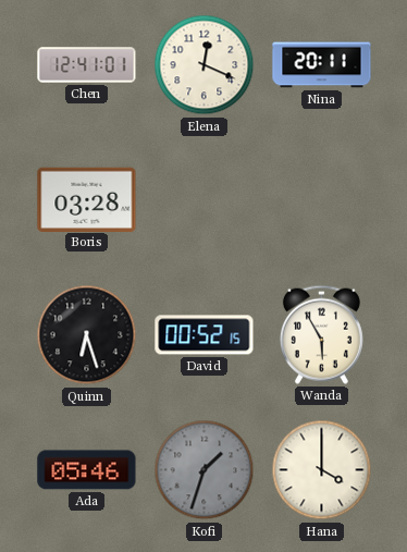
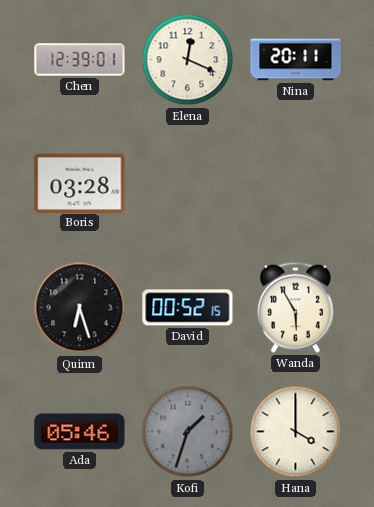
Chen: 12:41 -> 12:39 (80, 60)
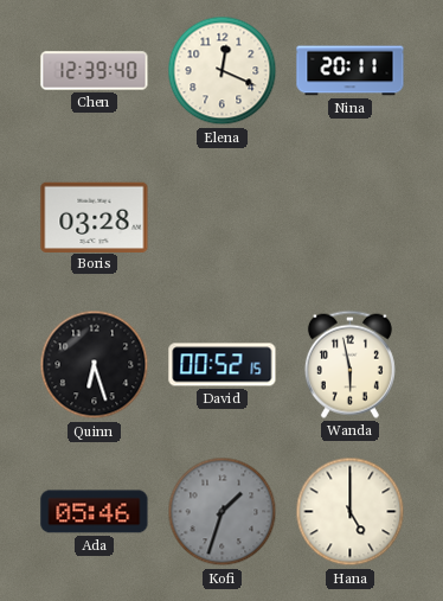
Chen: 12:39:01 -> 12:39:40 (95, 71)
Wanda: 5:55 -> 5:58 (349, 364)
Hana: 4:00 -> 5:00 (351, 512)
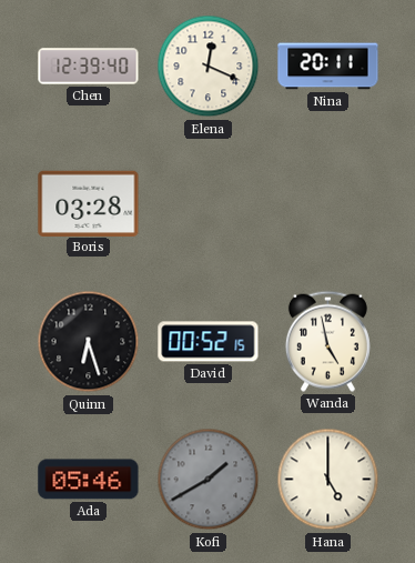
Wanda: 5:58 -> 4:58 (327, 341)
Kofi: 1:33 -> 1:40 (209, 480)
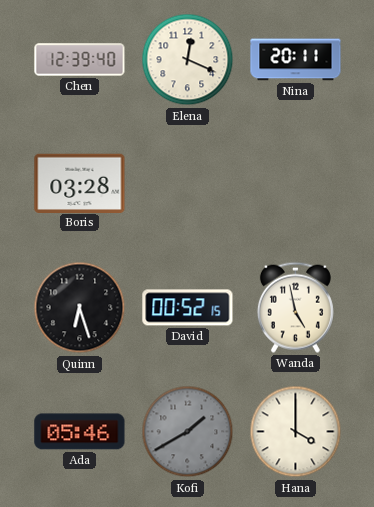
Hana: 5:00 -> 4:00 (296, 432)
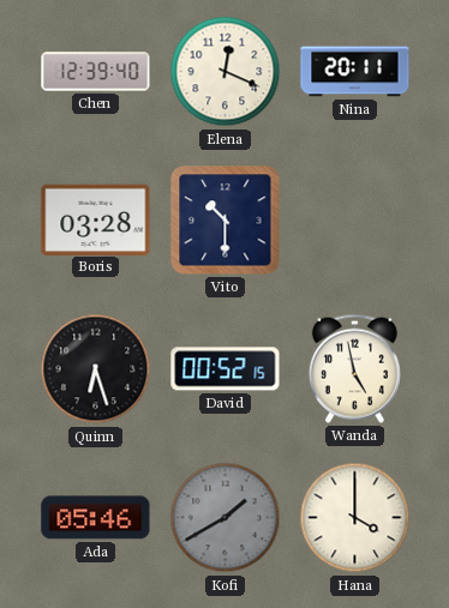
Vito: none -> 10:30 (226, 221)
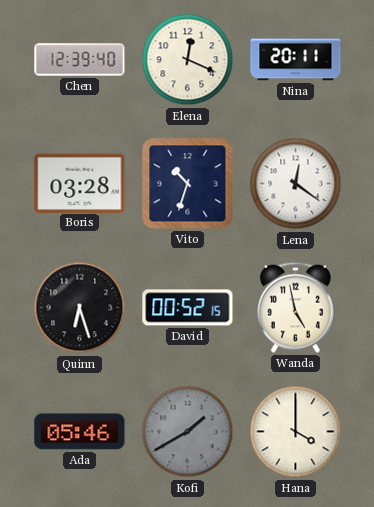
Vito: 10:30 -> 10:33 (188, 184)
Lena: none -> 12:21 (296, 184)
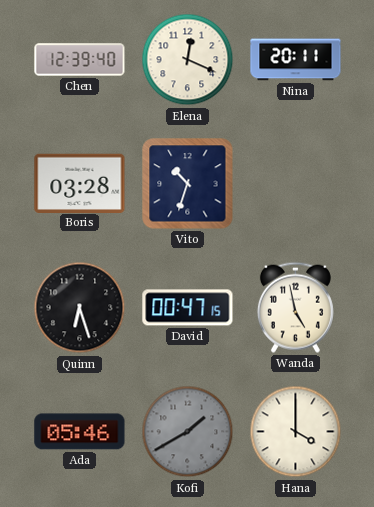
Lena: 12:21 -> none (296, 184)
David: 00:52 -> 00:47 (188, 308)
